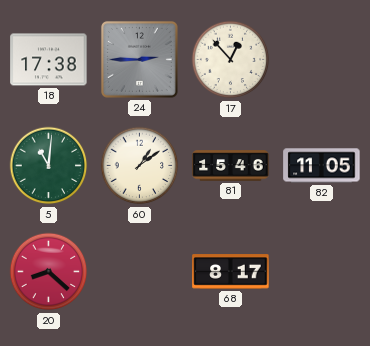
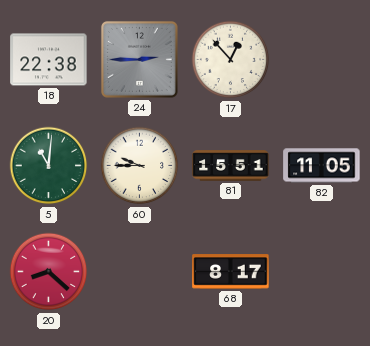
18: 17:38 -> 22:38 (49, 60)
60: 1:09 -> 9:45 (140, 166)
81: 15:46 -> 15:51 (231, 166)
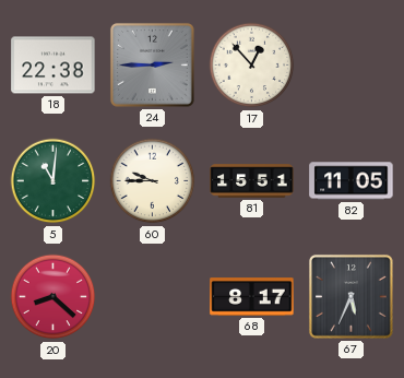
67: none -> 5:34 (350, 296)
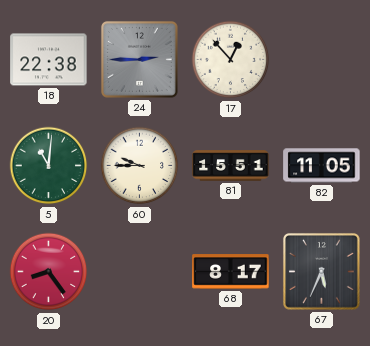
20: 8:22 -> 8:24 (49, 272)
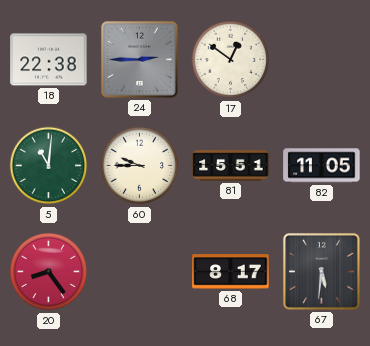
17: 12:53 -> 12:51 (231, 60)
67: 5:34 -> 5:31 (321, 271)
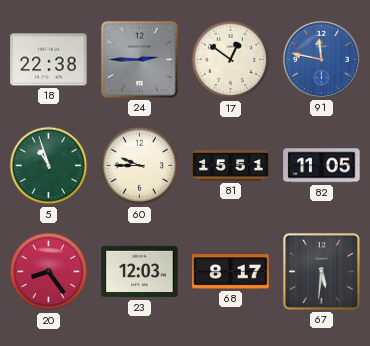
91: none -> 11:47 (321, 59)
5: 11:01 -> 10:57 (49, 166)
23: none -> 12:03 (140, 272)
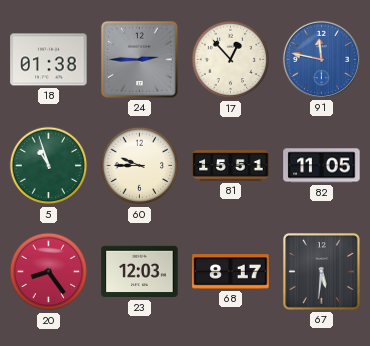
18: 22:38 -> 01:38 (49, 60)
17: 12:51 -> 12:53 (231, 60)
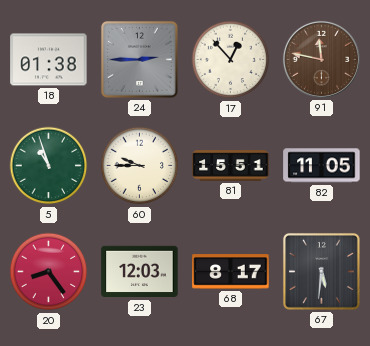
91 dial: blue -> brown (321, 59)
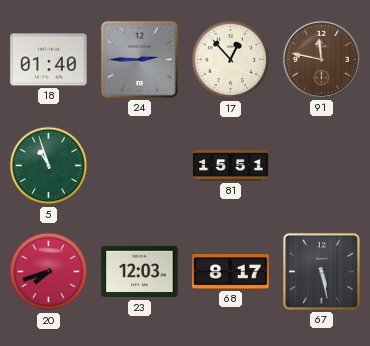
18: 01:38 -> 01:40 (49, 60)
60: 9:45 -> none (140, 166)
82: 11:05 -> none (322, 166)
20: 8:24 -> 7:42 (49, 272)
67: 5:31 -> 5:28 (321, 271)
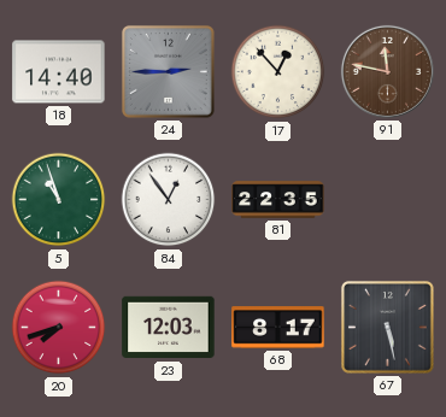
18: 01:40 -> 14:40 (59, 72)
84: none -> 12:54 (169, 200)
81: 15:51 -> 22:35 (278, 200)
